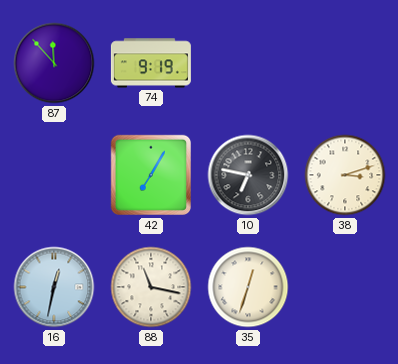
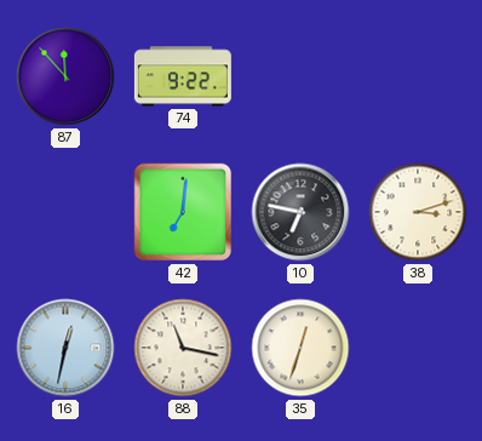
74: 9:19 -> 9:22 (183, 76)
42: 7:05 -> 7:01 (183, 212)
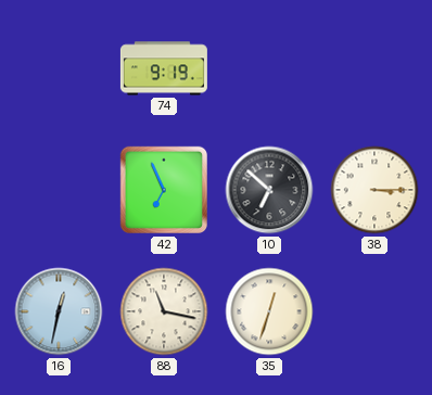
87: 11:53 -> none (65, 76)
74: 9:22 -> 9:19 (164, 68)
42: 7:01 -> 6:56 (164, 190)
10: 6:47 -> 6:52 (269, 190)
38: 3:12 -> 3:15 (374, 190)
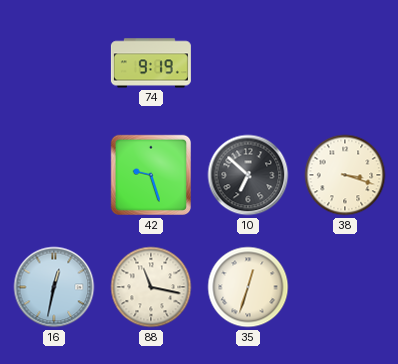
42: 6:56 -> 9:27 (151, 175)
38: 3:15 -> 3:18 (345, 175)
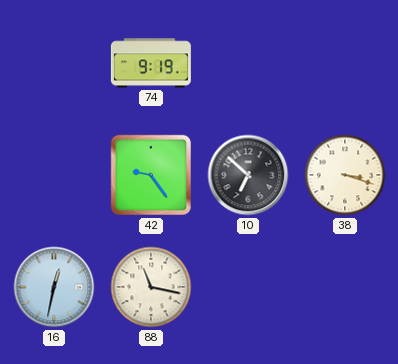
42: 9:27 -> 9:24 (151, 175)
35: 12:33 -> none (248, 287)
